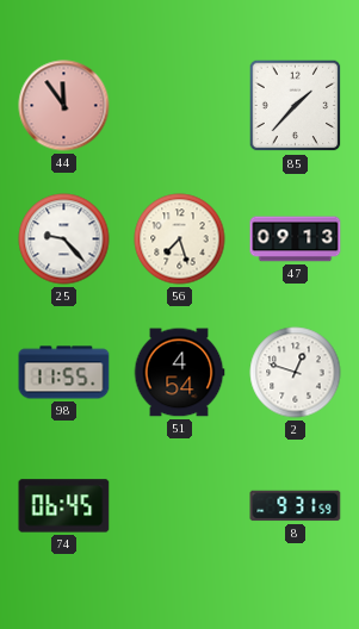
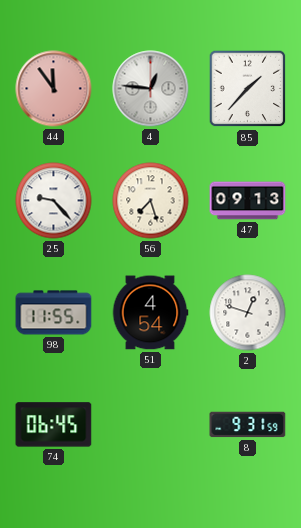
4: none -> 12:46 (151, 89)
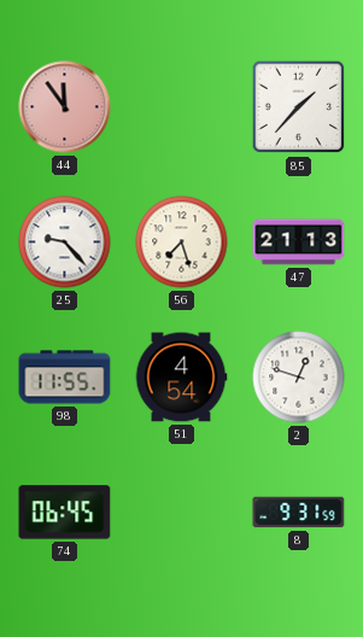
4: 12:46 -> none (151, 89)
47: 09:13 -> 21:13 (299, 242)
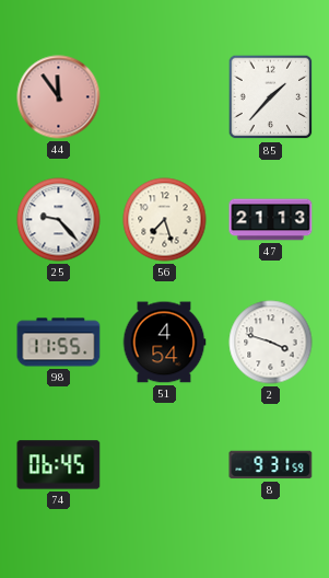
2: 12:48 -> 3:48 (271, 343)
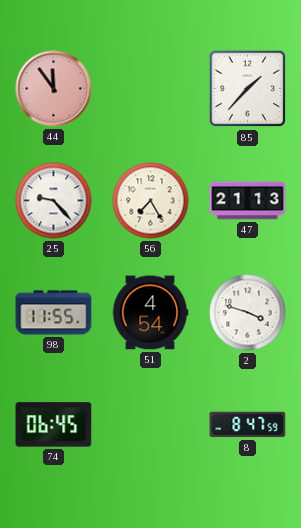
56: 7:27 -> 7:25 (151, 201)
8: 9:31 -> 8:47 (248, 425)
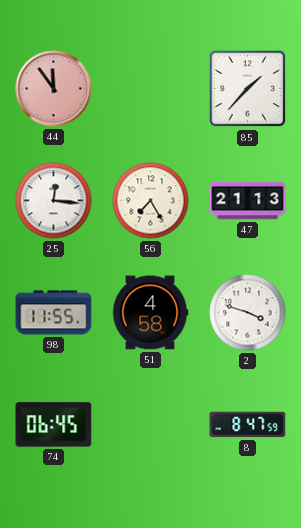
25: 9:23 -> 12:16 (54, 201)
51: 4:54 -> 4:58 (150, 313)
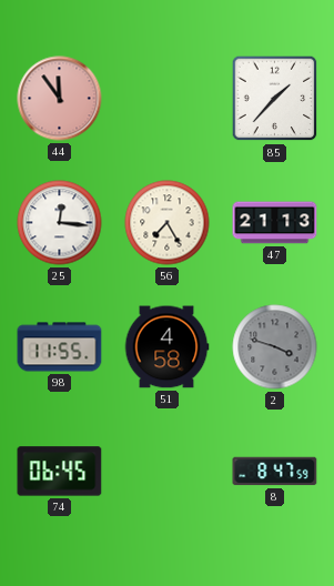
2 dial: white -> grey (275, 347)
